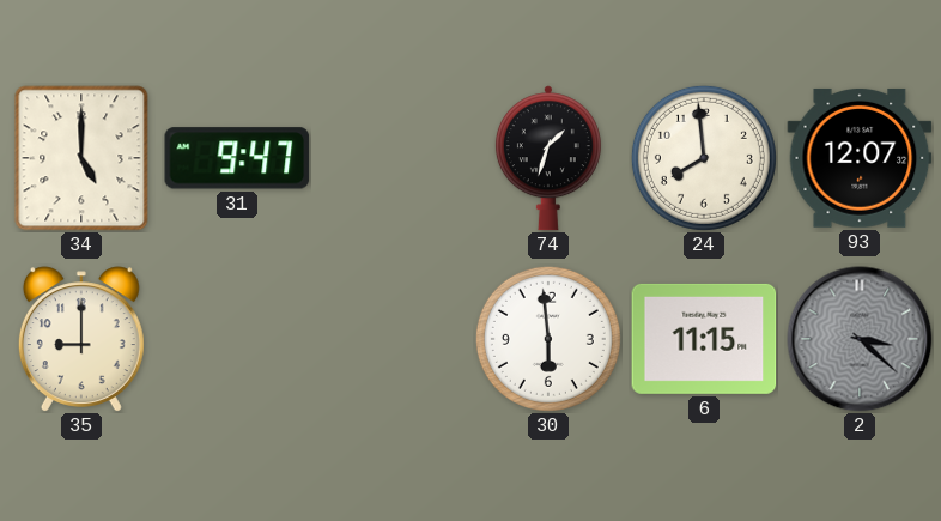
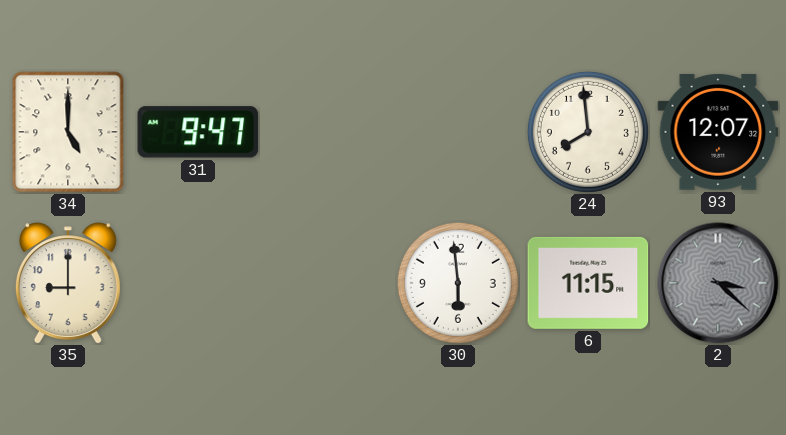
74: 1:33 -> none (548, 158)
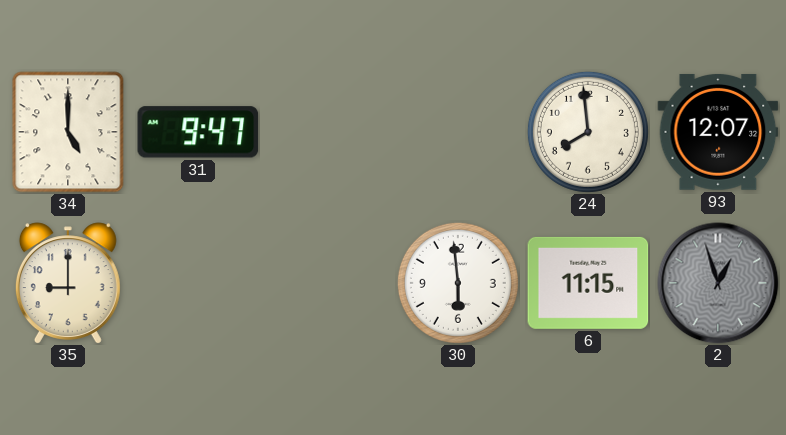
2: 3:22 -> 12:57 (718, 283)
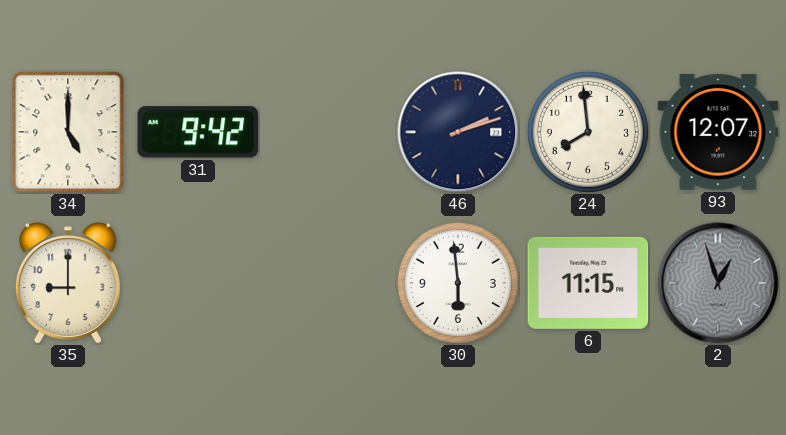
31: 9:47 -> 9:42 (198, 132)
46: none -> 2:12 (458, 132)
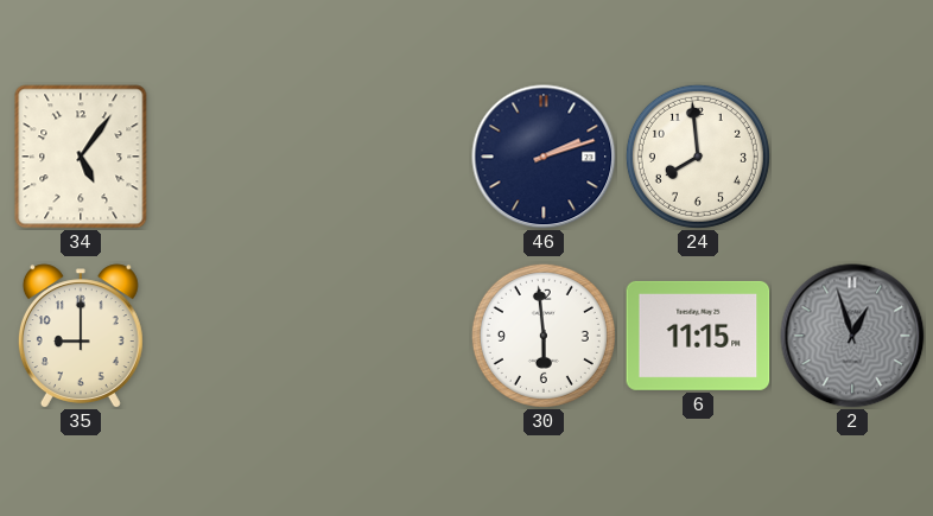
34: 5:00 -> 5:06 (81, 157)
31: 9:42 -> none (198, 132)
93: 12:07 -> none (718, 132)
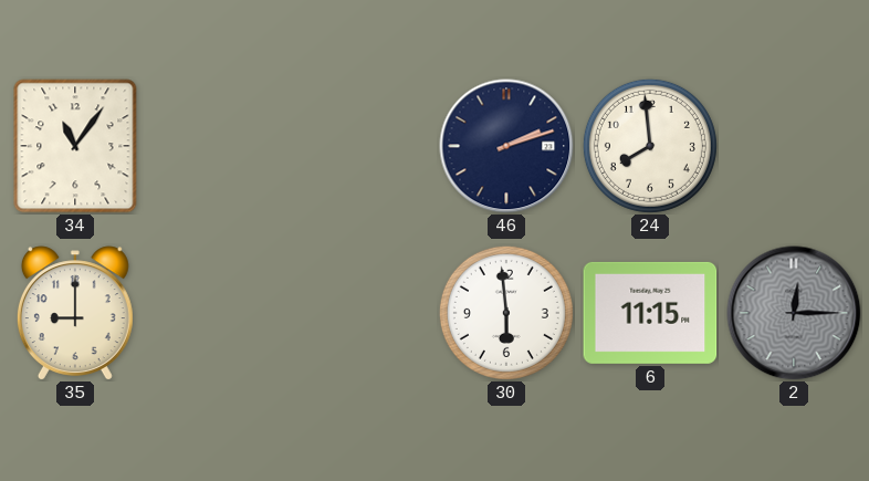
34: 5:06 -> 11:06 (75, 146)
2: 12:57 -> 12:15 (794, 313)
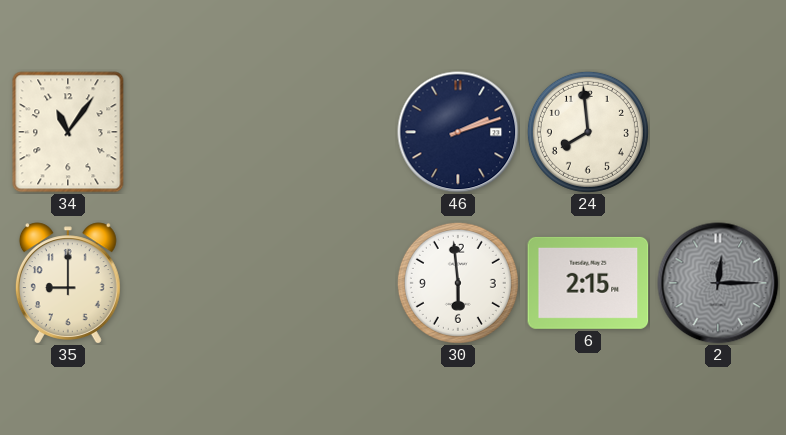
6: 11:15 -> 2:15 (588, 283)
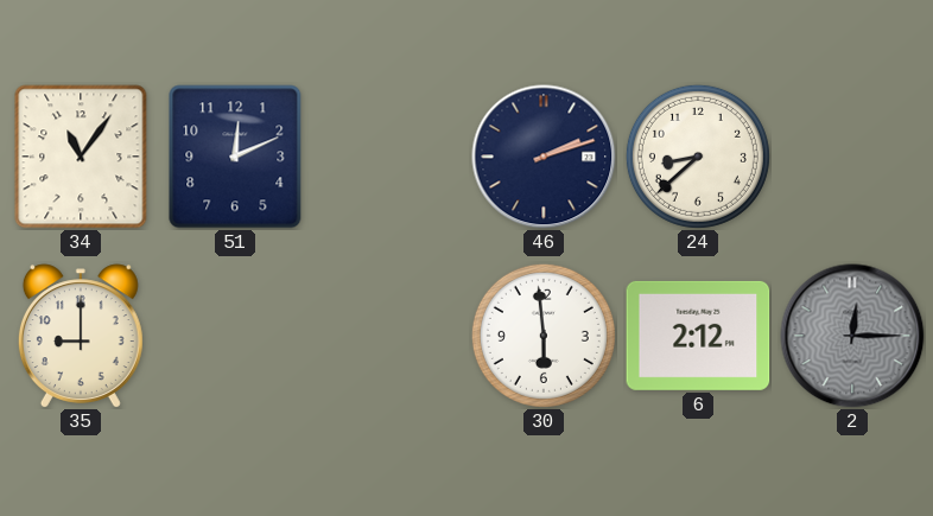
51: none -> 12:11 (235, 157)
24: 7:59 -> 8:38 (698, 157)
6: 2:15 -> 2:12 (698, 336)
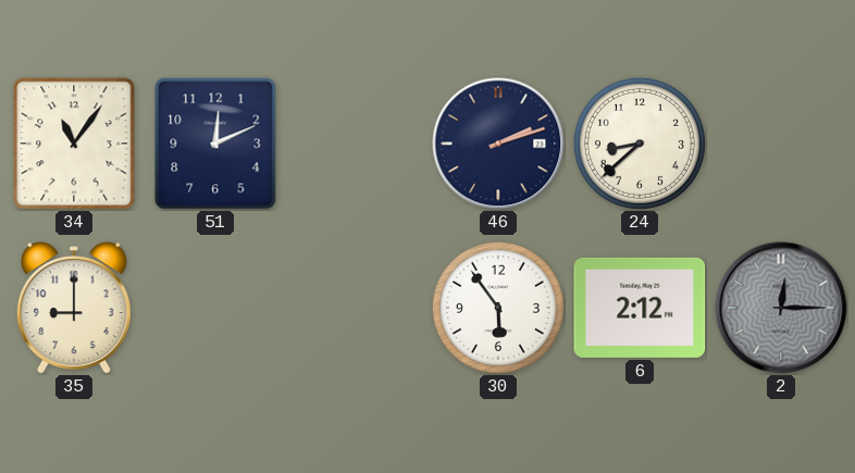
30: 5:59 -> 5:54 (498, 308)
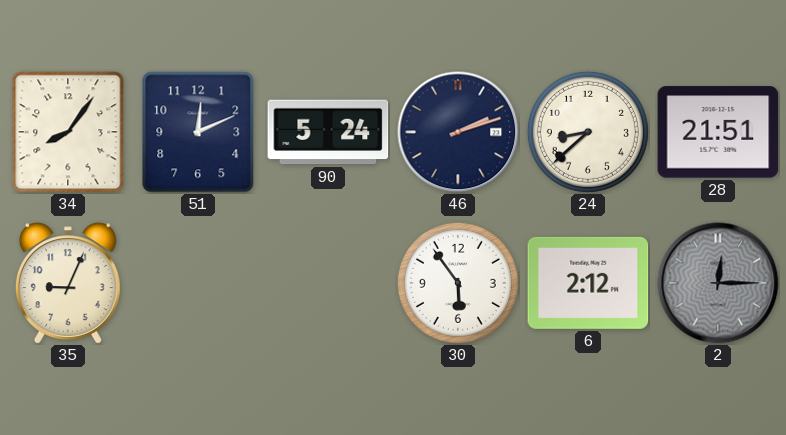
34: 11:06 -> 8:06 (68, 132)
90: none -> 5:24 (328, 132)
28: none -> 21:51 (718, 132)
35: 9:00 -> 9:04 (68, 283)
